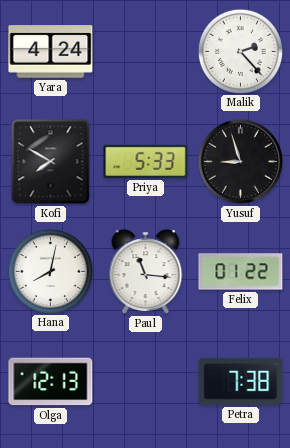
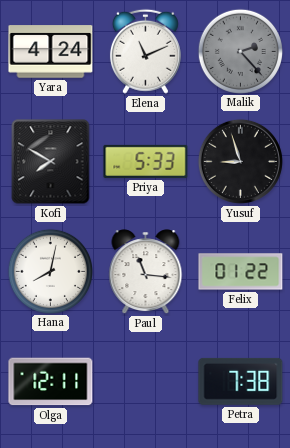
Elena: none -> 11:11 (145, 51)
Malik dial: white -> grey (240, 51)
Olga: 12:13 -> 12:11 (51, 382)
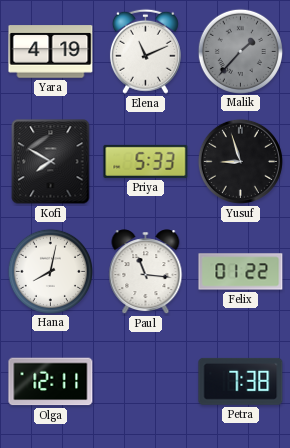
Yara: 4:24 -> 4:19 (51, 52)
Malik: 2:23 -> 1:37 (240, 51)
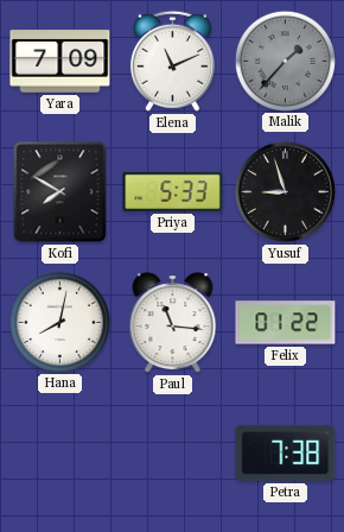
Yara: 4:19 -> 7:09 (60, 62)
Olga: 12:11 -> none (51, 382)
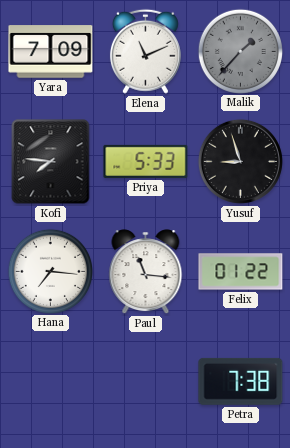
Kofi: 7:50 -> 7:46 (51, 162)
Hana: 8:02 -> 7:16 (50, 271)
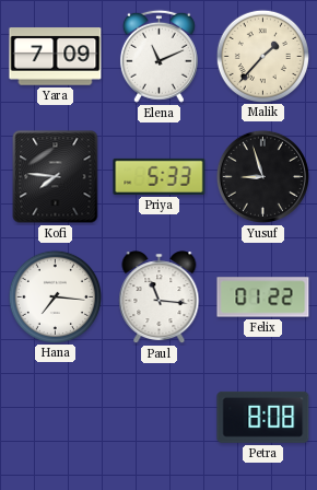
Malik dial: grey -> cream (262, 56)
Petra: 7:38 -> 8:08 (263, 417)
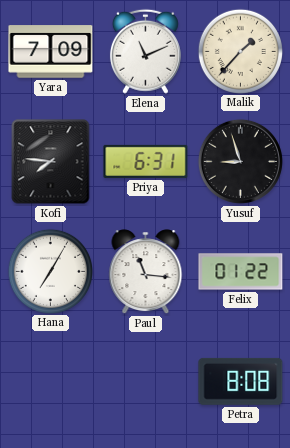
Priya: 5:33 -> 6:31 (146, 161)
Hana: 7:16 -> 7:05 (50, 271)
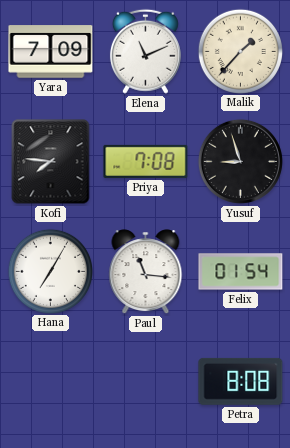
Priya: 6:31 -> 7:08 (146, 161)
Felix: 01:22 -> 01:54 (241, 272)
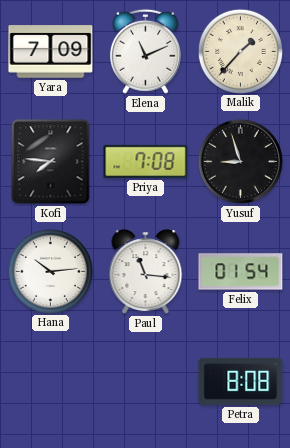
Hana: 7:05 -> 10:14 (50, 271)
